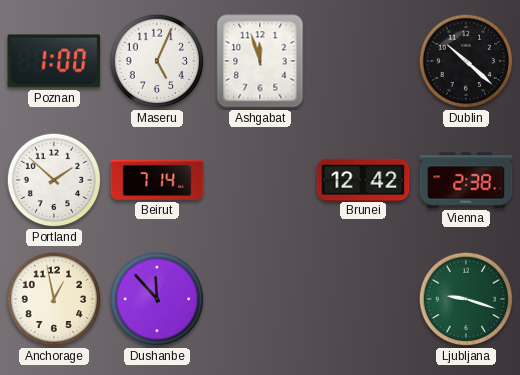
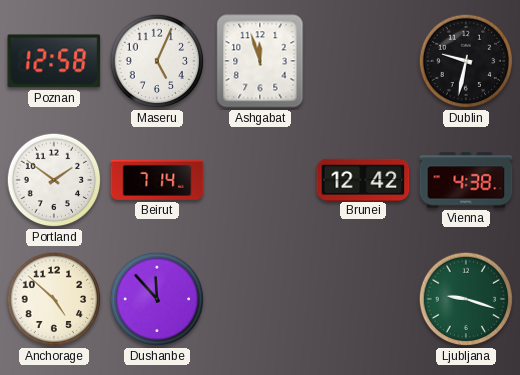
Poznan: 1:00 -> 12:58 (54, 61)
Dublin: 10:22 -> 9:32 (466, 61)
Portland: 1:52 -> 1:51 (54, 180)
Vienna: 2:38 -> 4:38 (466, 180)
Anchorage: 12:58 -> 4:52 (54, 299)
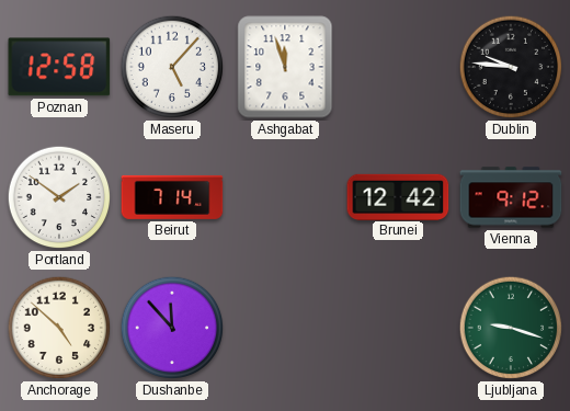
Maseru: 5:04 -> 5:07 (172, 67)
Dublin: 9:32 -> 9:46 (511, 67)
Vienna: 4:38 -> 9:12 (511, 197)
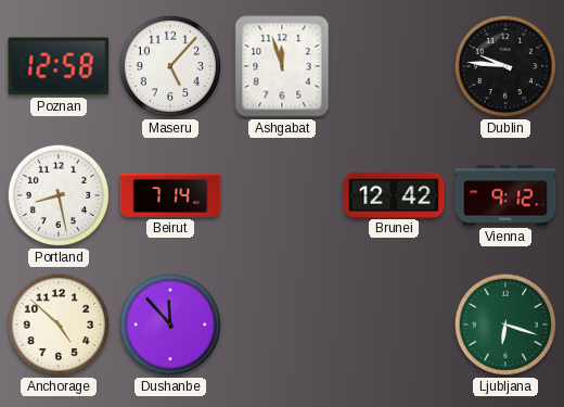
Portland: 1:51 -> 8:28 (59, 195)
Ljubljana: 9:18 -> 6:18 (505, 325)
